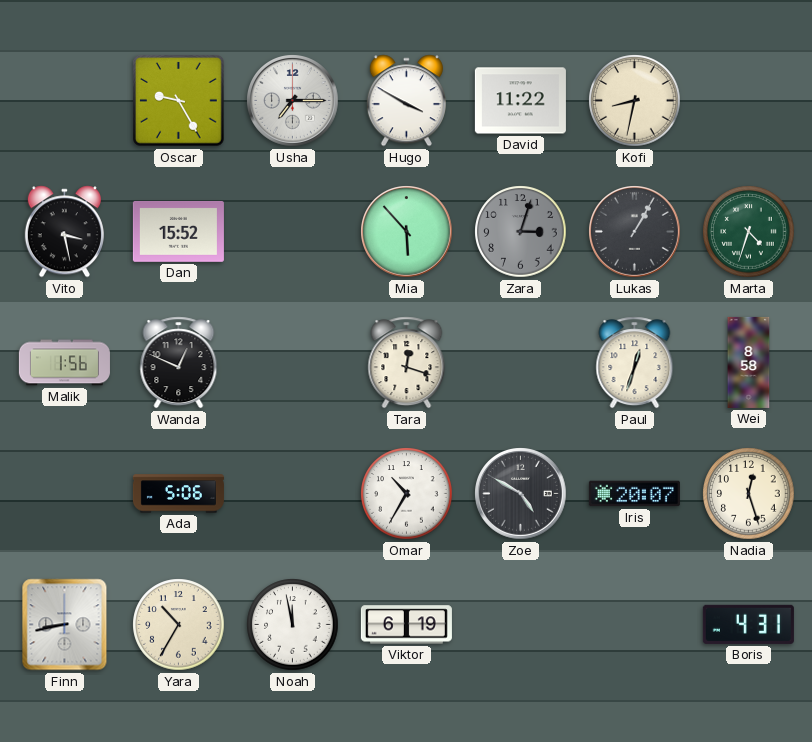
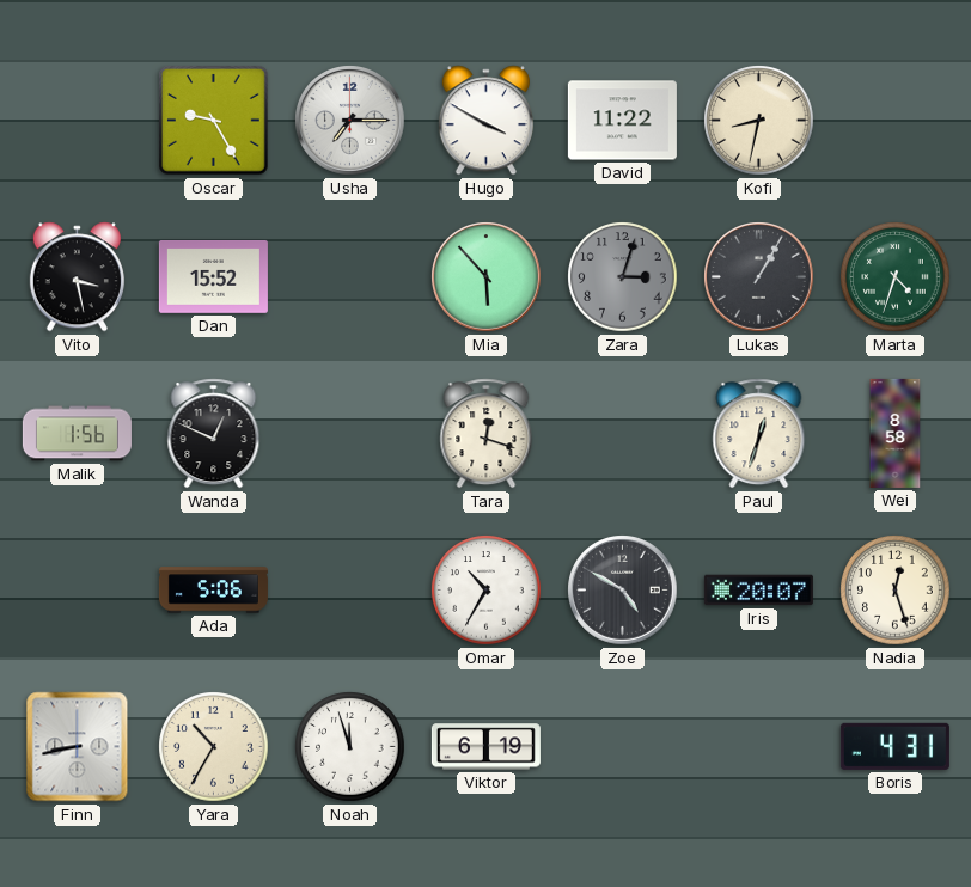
Noah: 11:58 -> 11:57 (350, 747)
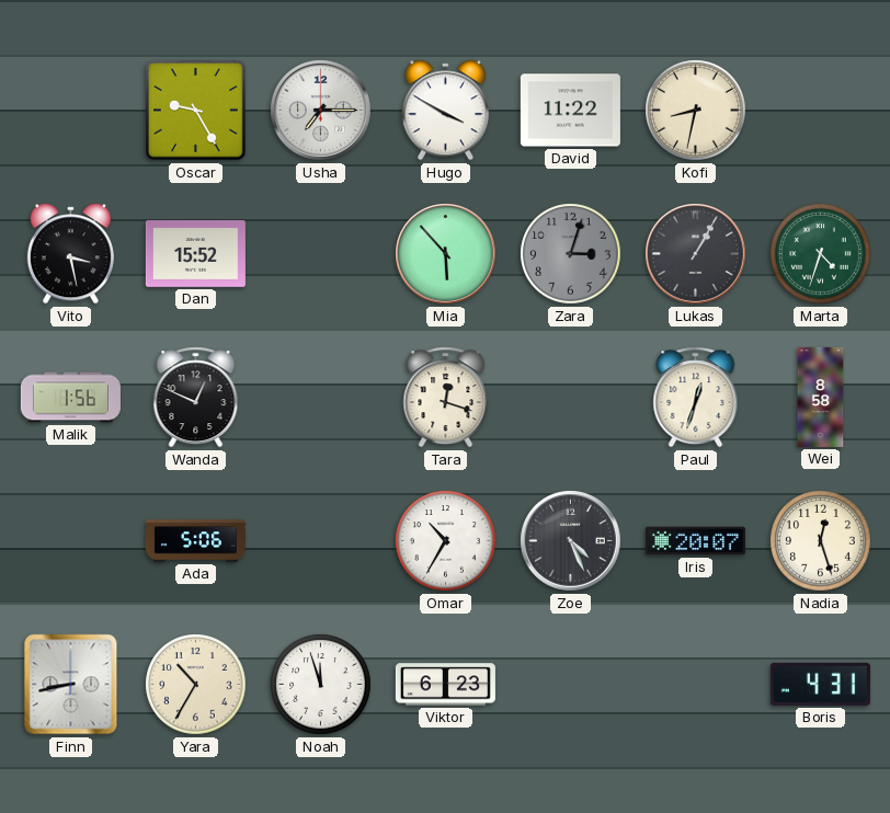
Zoe: 4:50 -> 4:26 (571, 541)
Viktor: 6:19 -> 6:23 (445, 685)
